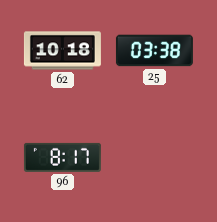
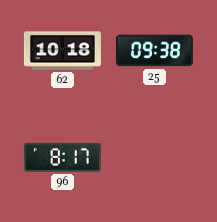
25: 03:38 -> 09:38 (154, 51)
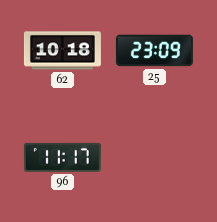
25: 09:38 -> 23:09 (154, 51)
96: 8:17 -> 11:17 (62, 157)
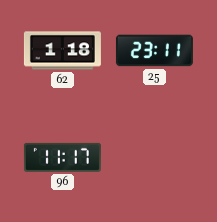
62: 10:18 -> 1:18 (62, 51)
25: 23:09 -> 23:11 (154, 51)
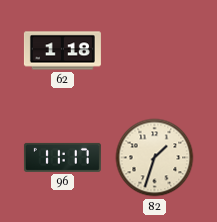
25: 23:11 -> none (154, 51)
82: none -> 1:33 (155, 158)
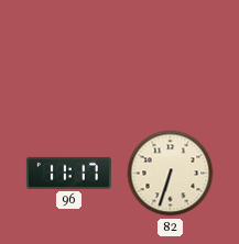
62: 1:18 -> none (62, 51)
82: 1:33 -> 6:33 (171, 174)
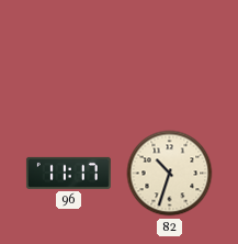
82: 6:33 -> 10:33 (170, 174)
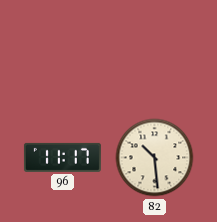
82: 10:33 -> 10:29 (155, 158)
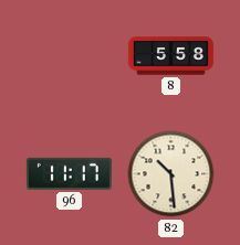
8: none -> 5:58 (170, 56)
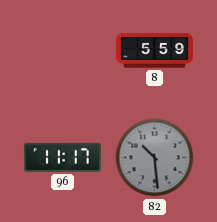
8: 5:58 -> 5:59 (154, 51)
82 dial: cream -> grey (155, 158)
